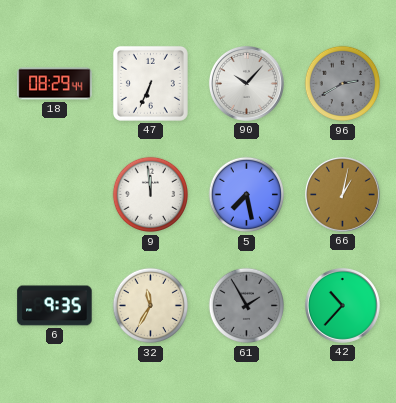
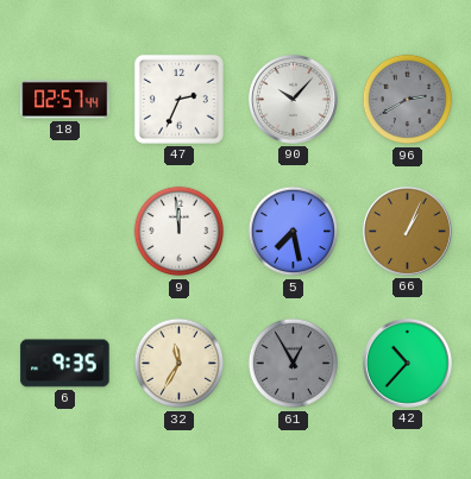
18: 08:29 -> 02:57 (65, 100)
47: 6:34 -> 2:34 (178, 99)
66: 1:02 -> 1:04 (407, 231)
61: 1:55 -> 12:55 (294, 364)
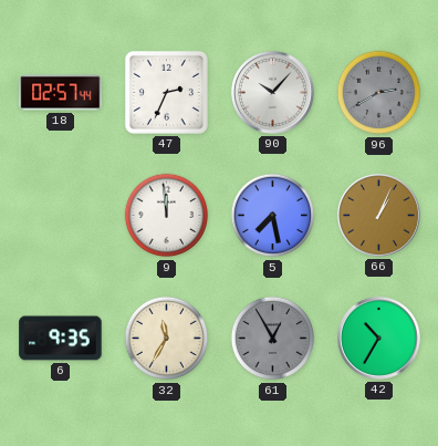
42: 10:37 -> 10:35 (378, 338)
